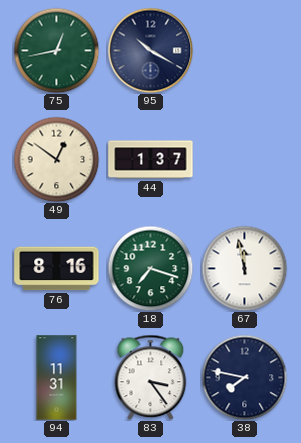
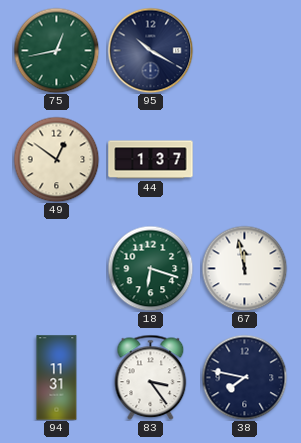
76: 8:16 -> none (57, 269)
18: 7:18 -> 6:18 (150, 268)
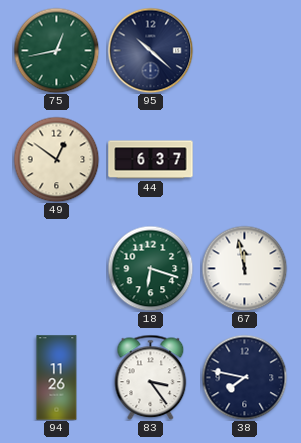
95: 10:20 -> 10:22 (150, 50)
44: 1:37 -> 6:37 (151, 160)
94: 11:31 -> 11:26 (57, 378)
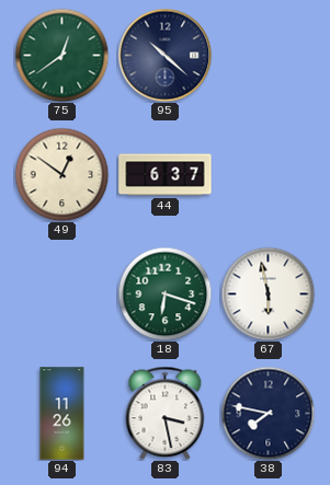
75: 12:43 -> 12:39 (61, 55)
67: 11:58 -> 5:58 (268, 293)
83: 3:24 -> 3:28 (166, 413)
